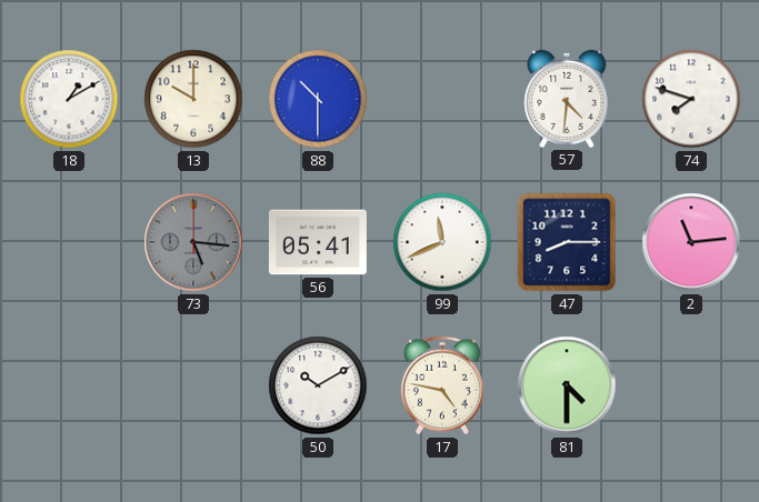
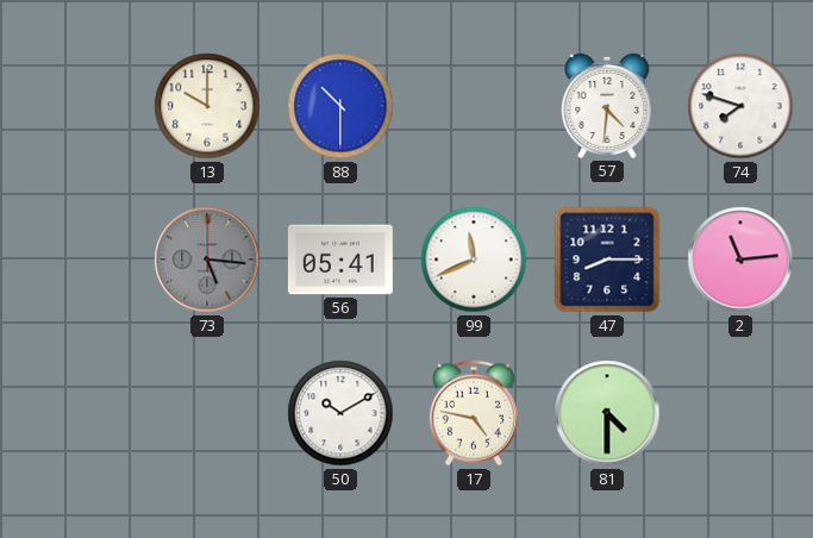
18: 1:10 -> none (69, 99)
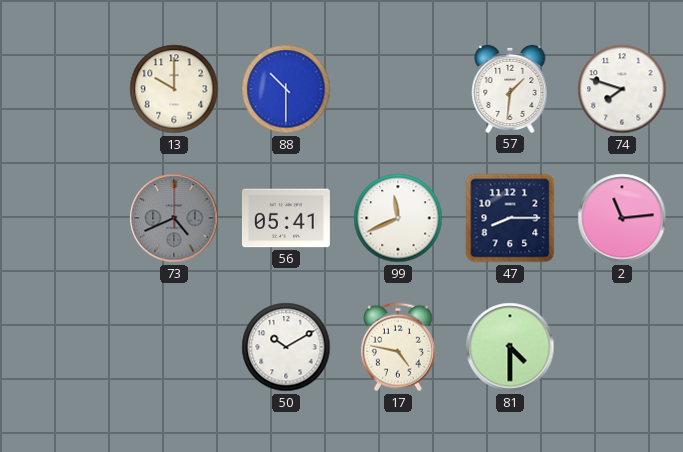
57: 4:31 -> 1:31 (510, 89)
73: 5:16 -> 4:41 (174, 218)
